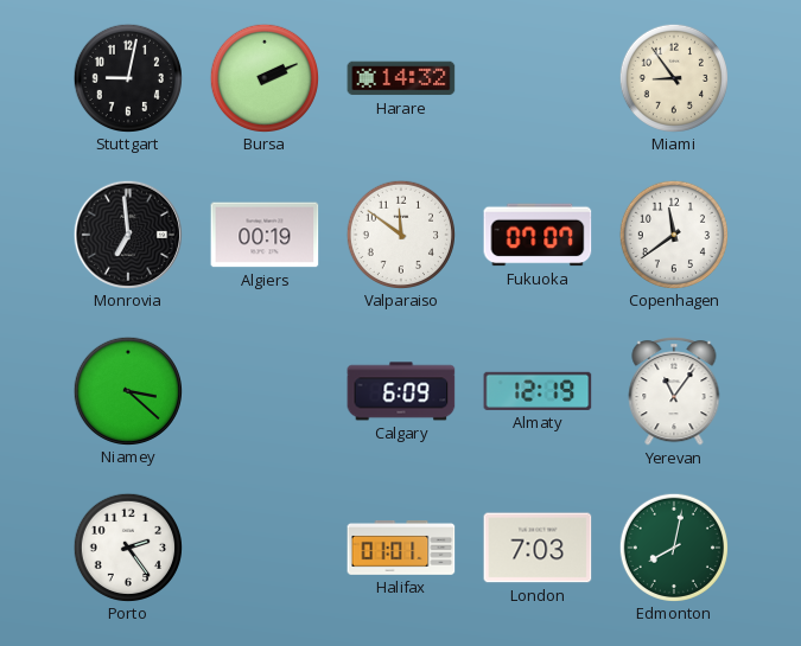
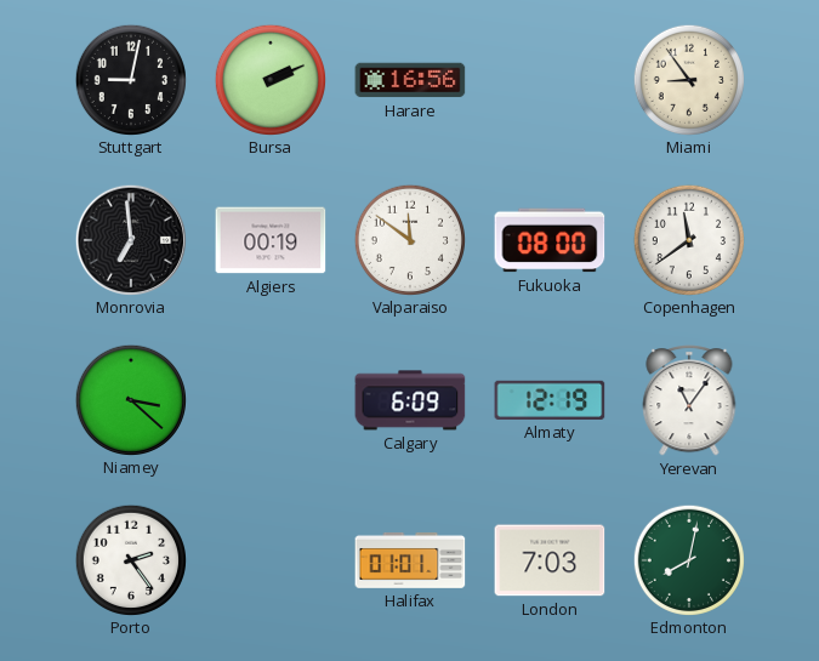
Harare: 14:32 -> 16:56 (410, 80)
Fukuoka: 07:07 -> 08:00 (550, 240)
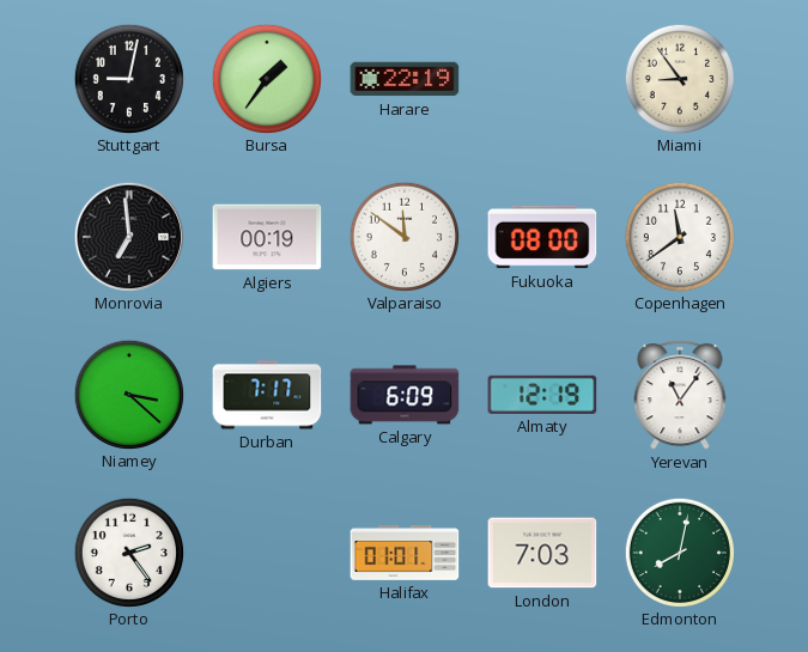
Bursa: 2:11 -> 1:36 (266, 78)
Harare: 16:56 -> 22:19 (405, 79)
Durban: none -> 7:17 (267, 395)
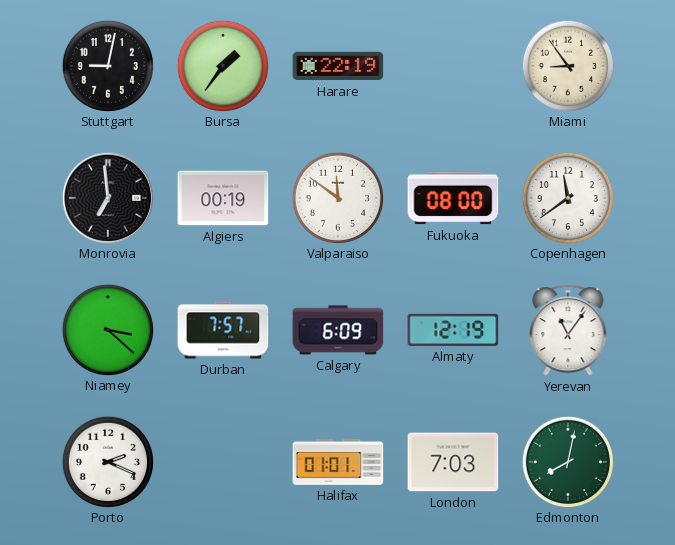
Durban: 7:17 -> 7:57 (223, 330)
Porto: 2:24 -> 2:19 (107, 461)
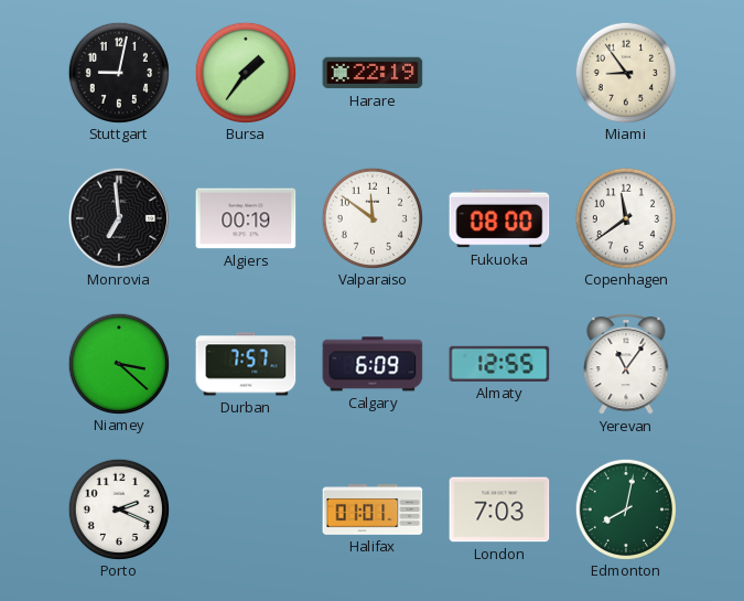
Almaty: 12:19 -> 12:55 (499, 364)
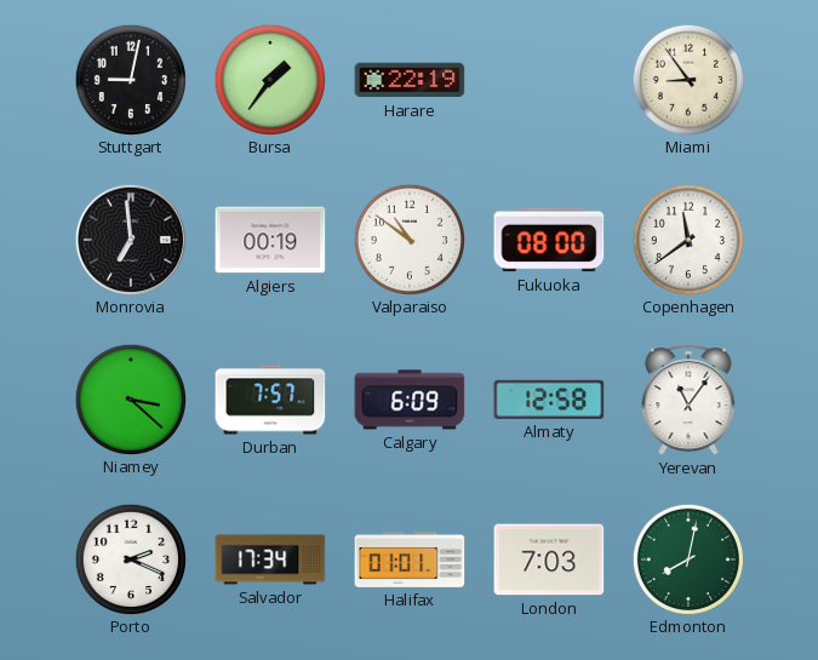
Valparaiso: 11:51 -> 10:51 (408, 239)
Almaty: 12:55 -> 12:58 (549, 400)
Salvador: none -> 17:34 (270, 559)
